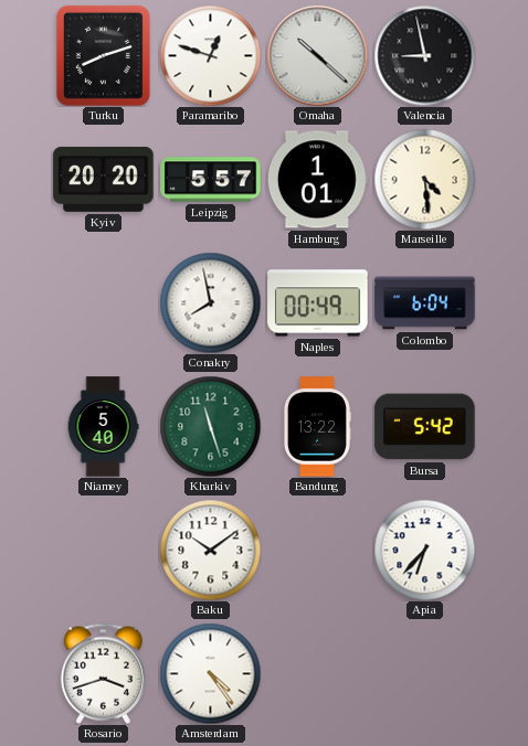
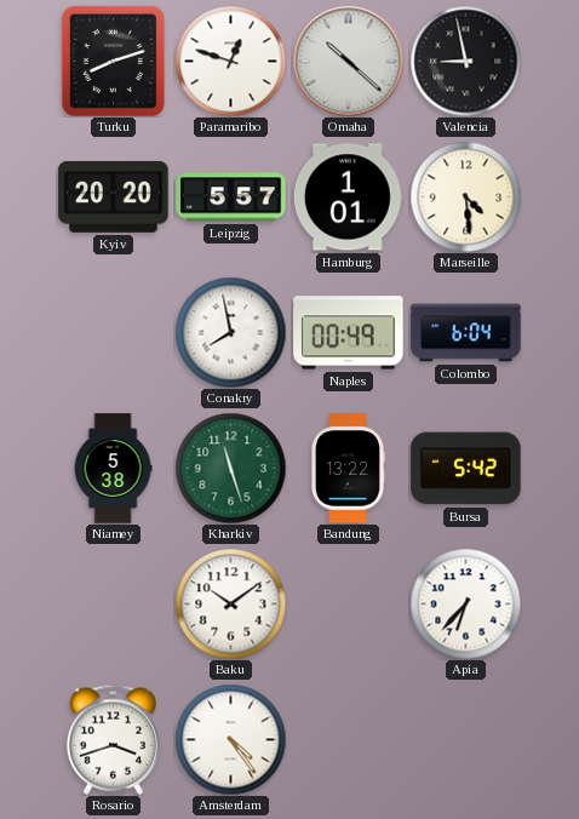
Niamey: 5:40 -> 5:38 (113, 469)
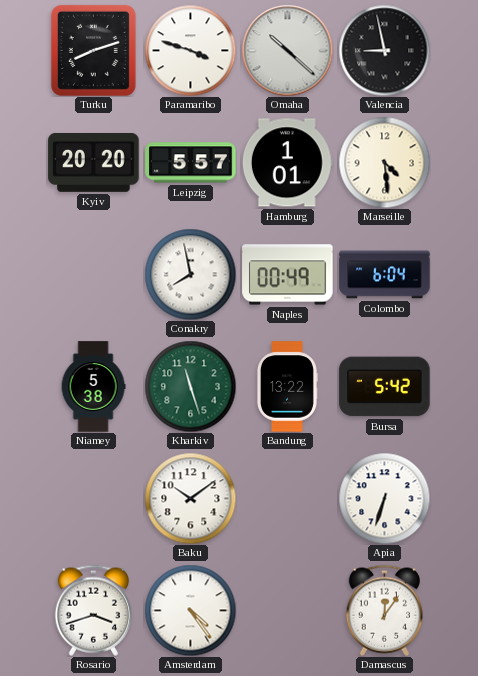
Paramaribo: 12:48 -> 3:48 (190, 50)
Apia: 6:37 -> 6:33 (384, 498)
Damascus: none -> 12:06 (384, 610)
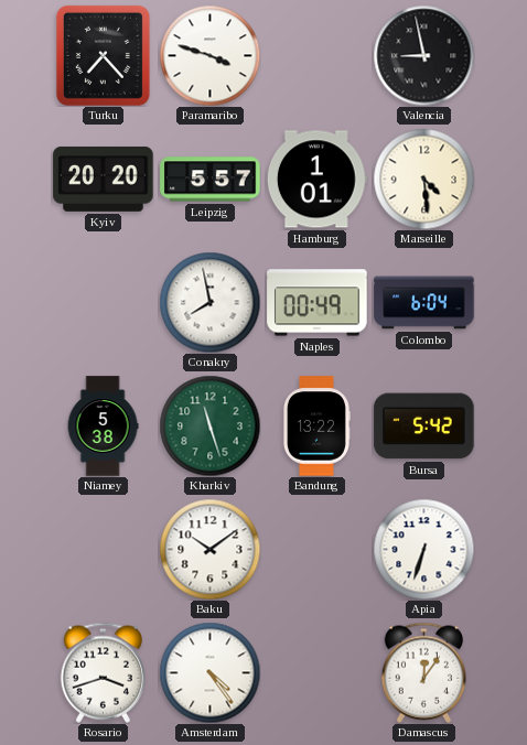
Turku: 8:12 -> 7:23 (103, 55)
Omaha: 10:22 -> none (287, 50)
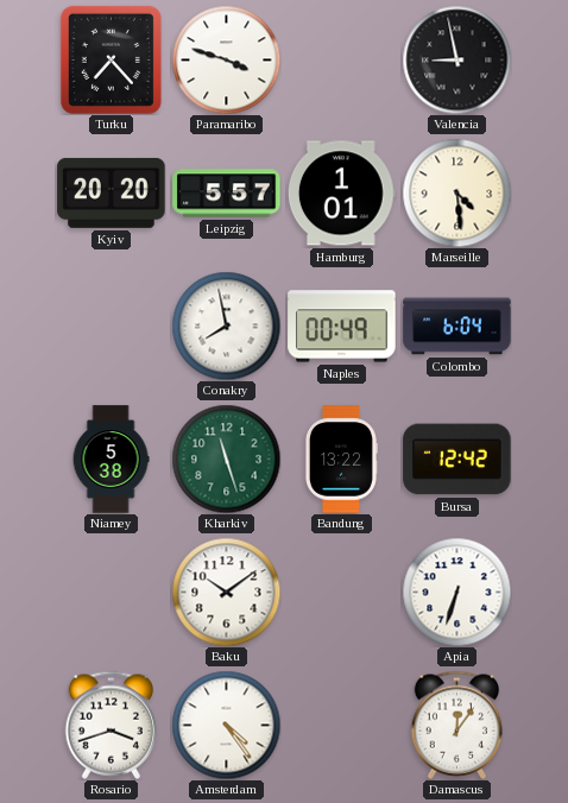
Bursa: 5:42 -> 12:42 (457, 460)
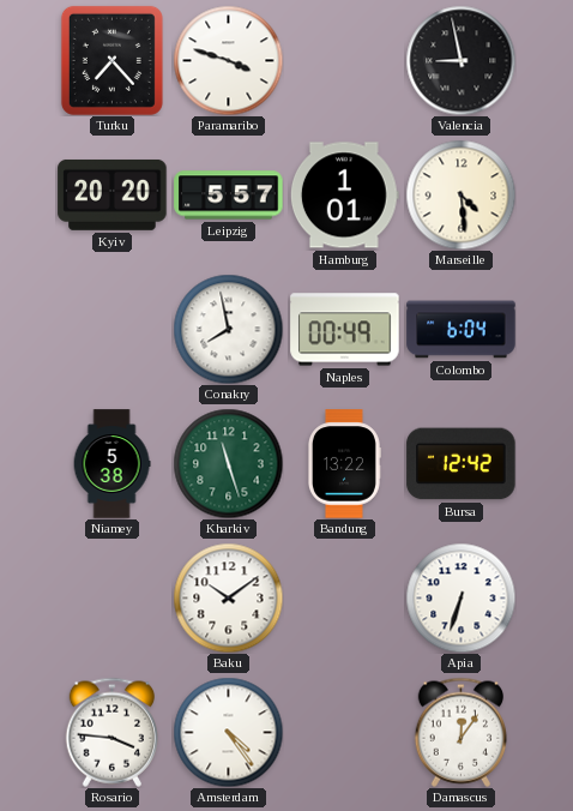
Rosario: 3:42 -> 3:46 (111, 732)
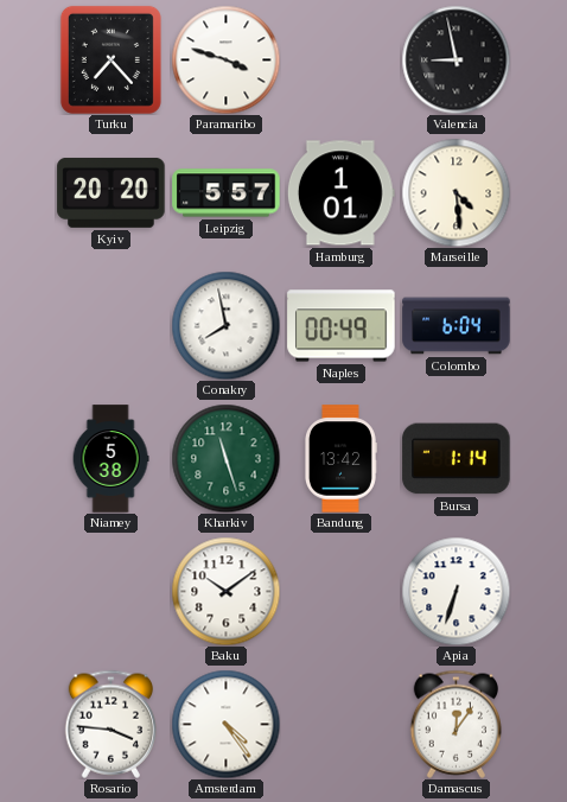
Bandung: 13:22 -> 13:42 (342, 459)
Bursa: 12:42 -> 1:14 (457, 459)
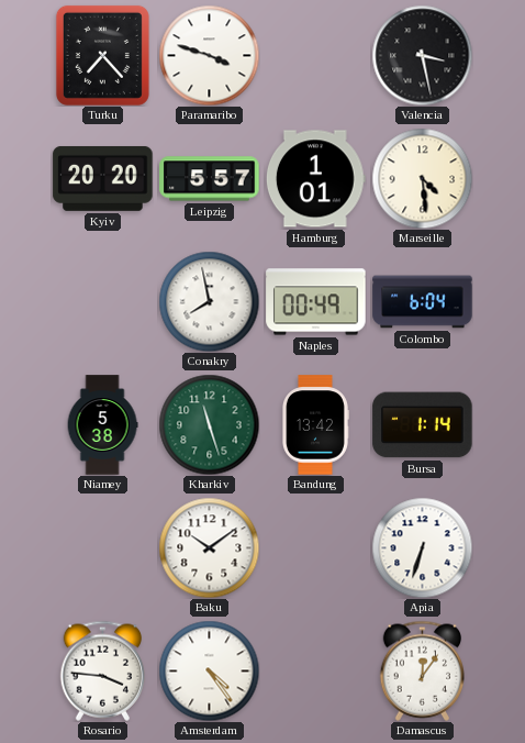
Valencia: 8:58 -> 3:28 (422, 55)
